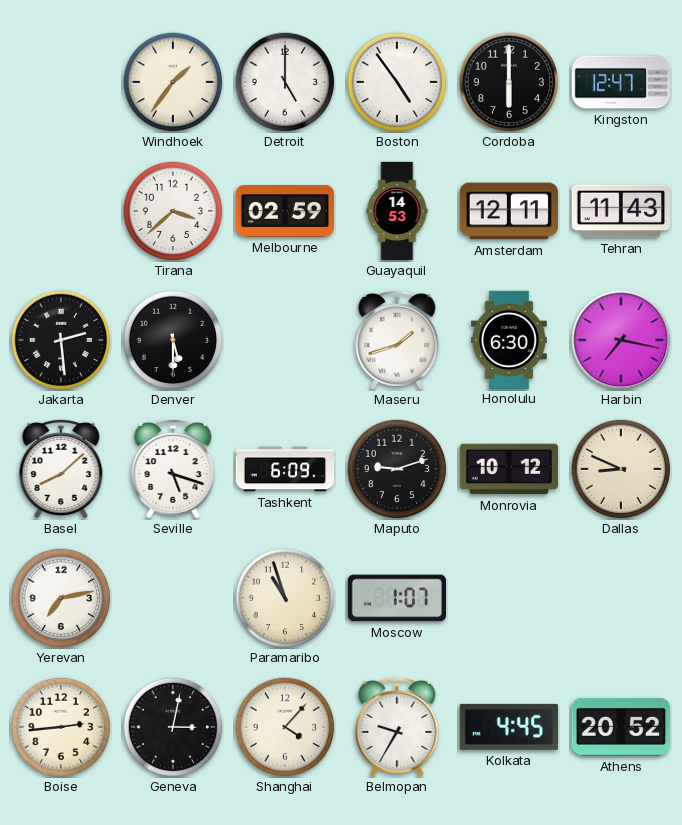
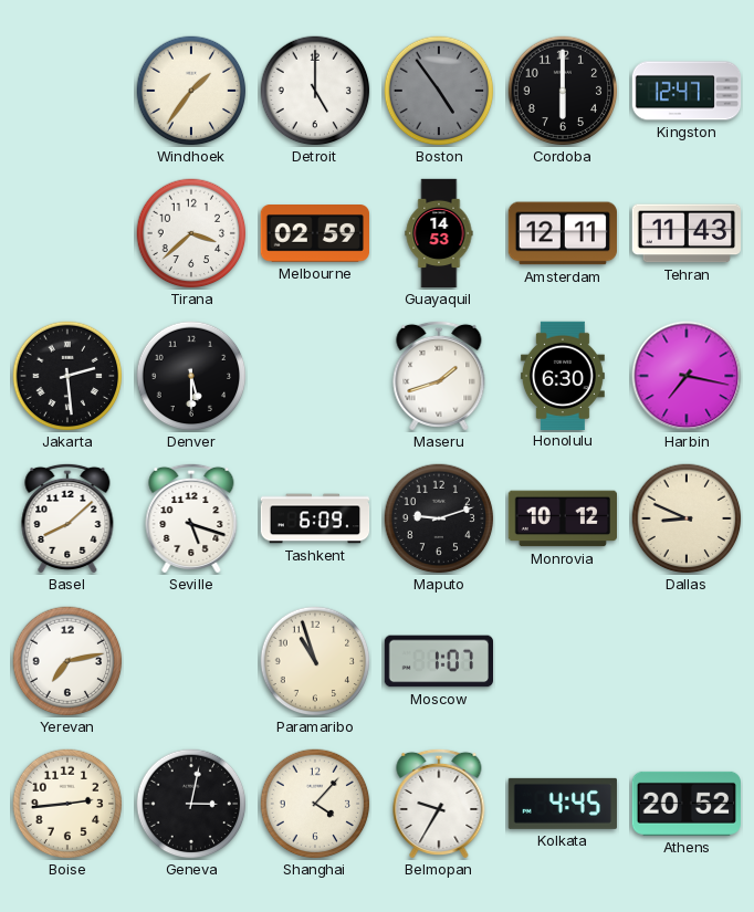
Boston dial: white -> grey (439, 91)
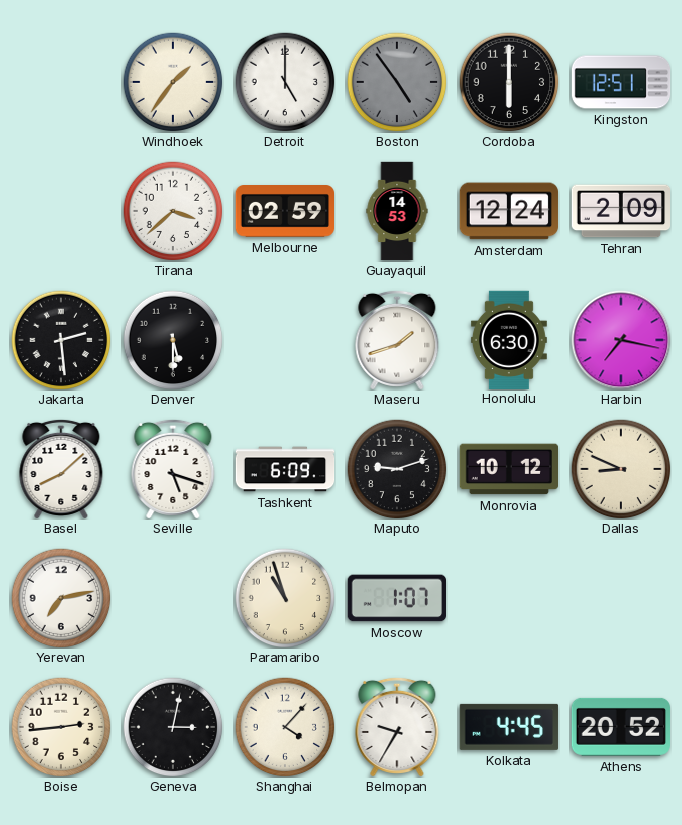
Kingston: 12:47 -> 12:51 (621, 82)
Amsterdam: 12:11 -> 12:24 (509, 211)
Tehran: 11:43 -> 2:09 (620, 211)
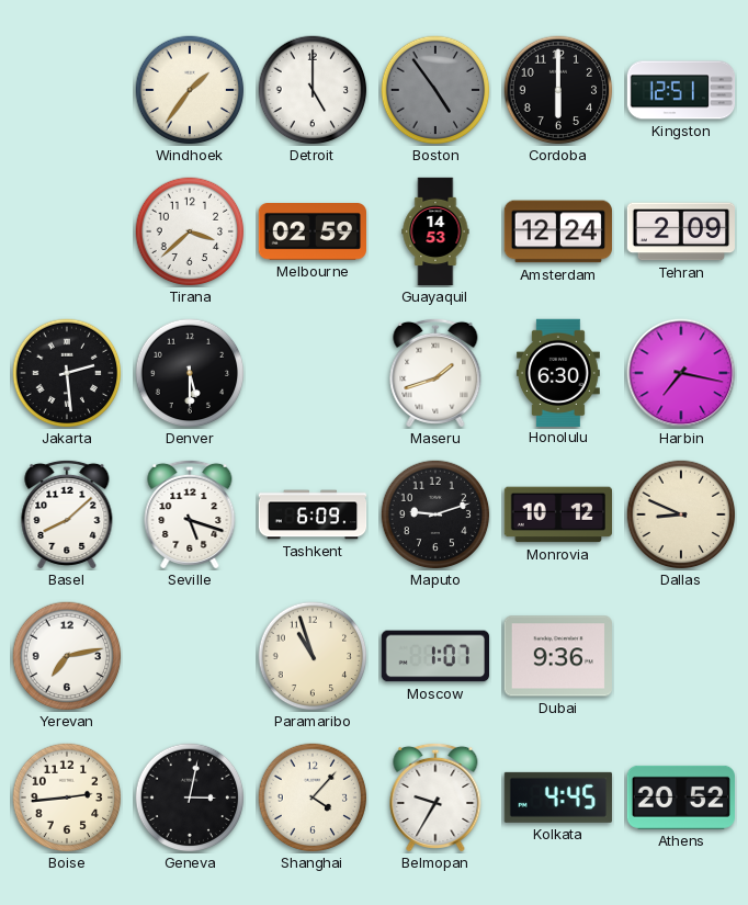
Dubai: none -> 9:36 (557, 656)
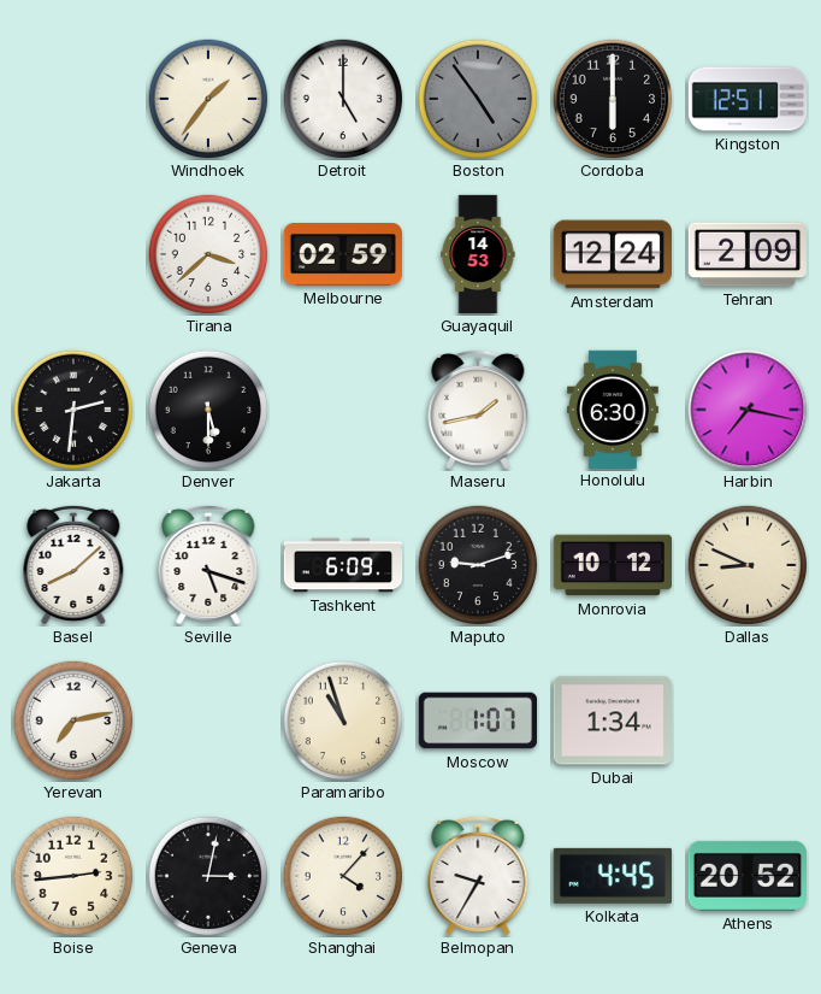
Jakarta: 2:29 -> 2:31 (73, 410)
Maseru: 1:42 -> 1:43 (478, 410)
Dubai: 9:36 -> 1:34 (612, 720)
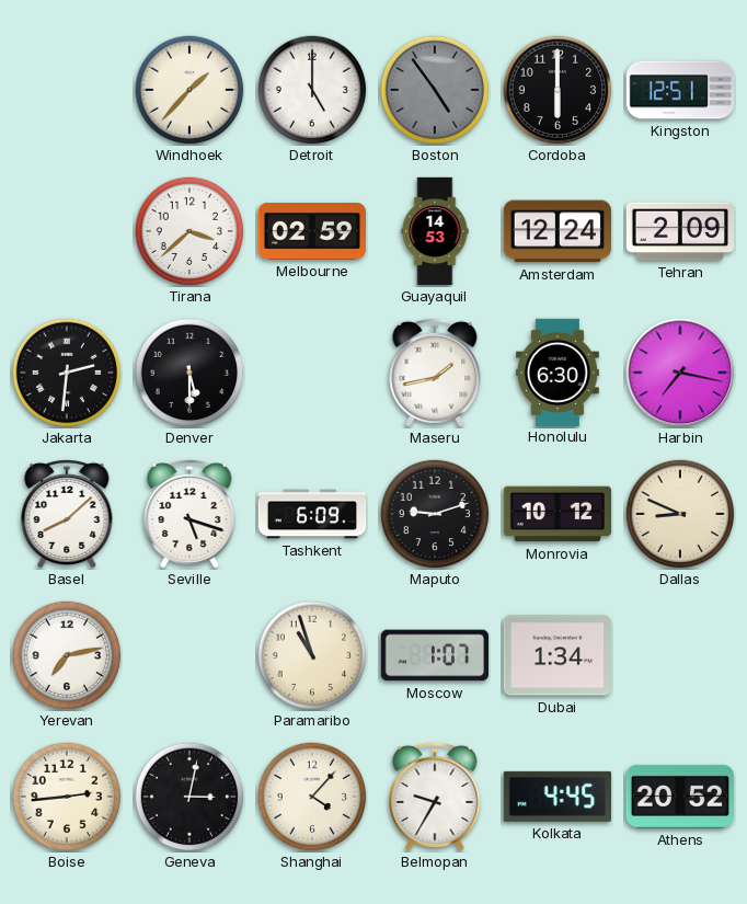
Windhoek: 1:36 -> 1:37 (189, 90)
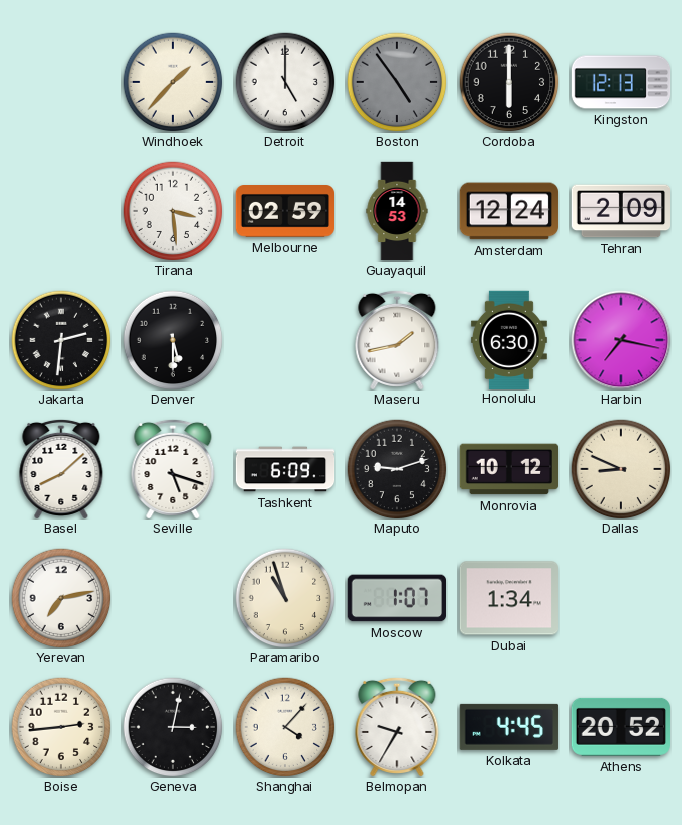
Kingston: 12:51 -> 12:13 (621, 82)
Tirana: 3:38 -> 3:29 (173, 211)
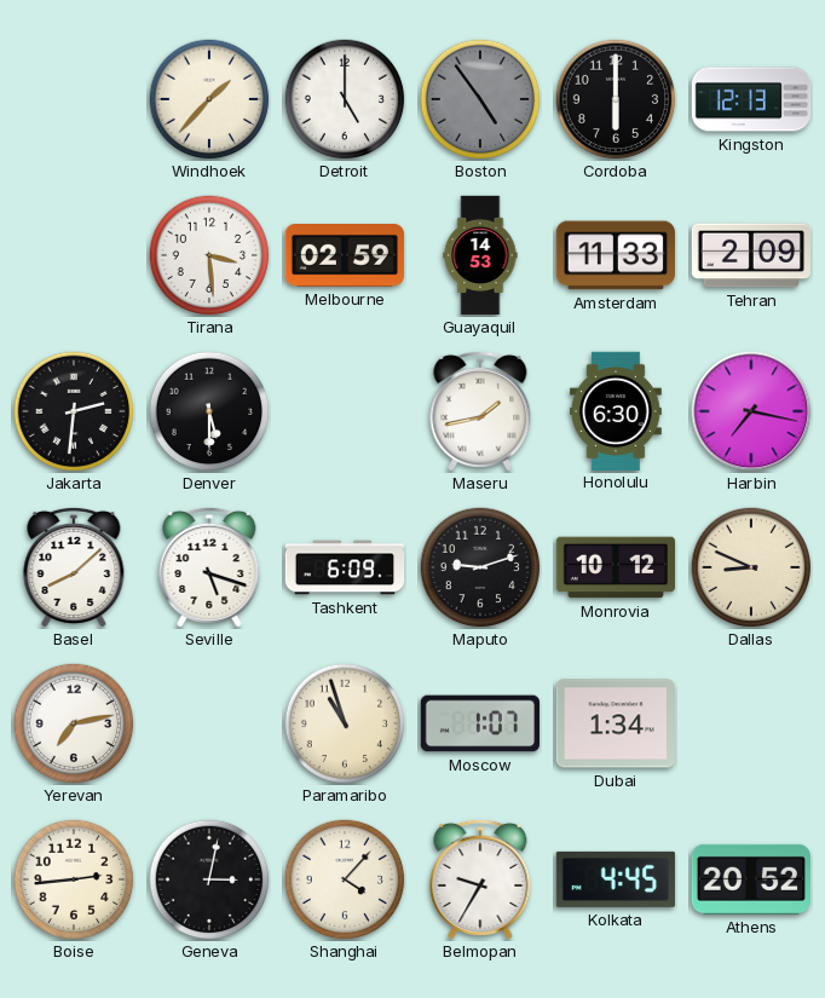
Amsterdam: 12:24 -> 11:33 (616, 255)
